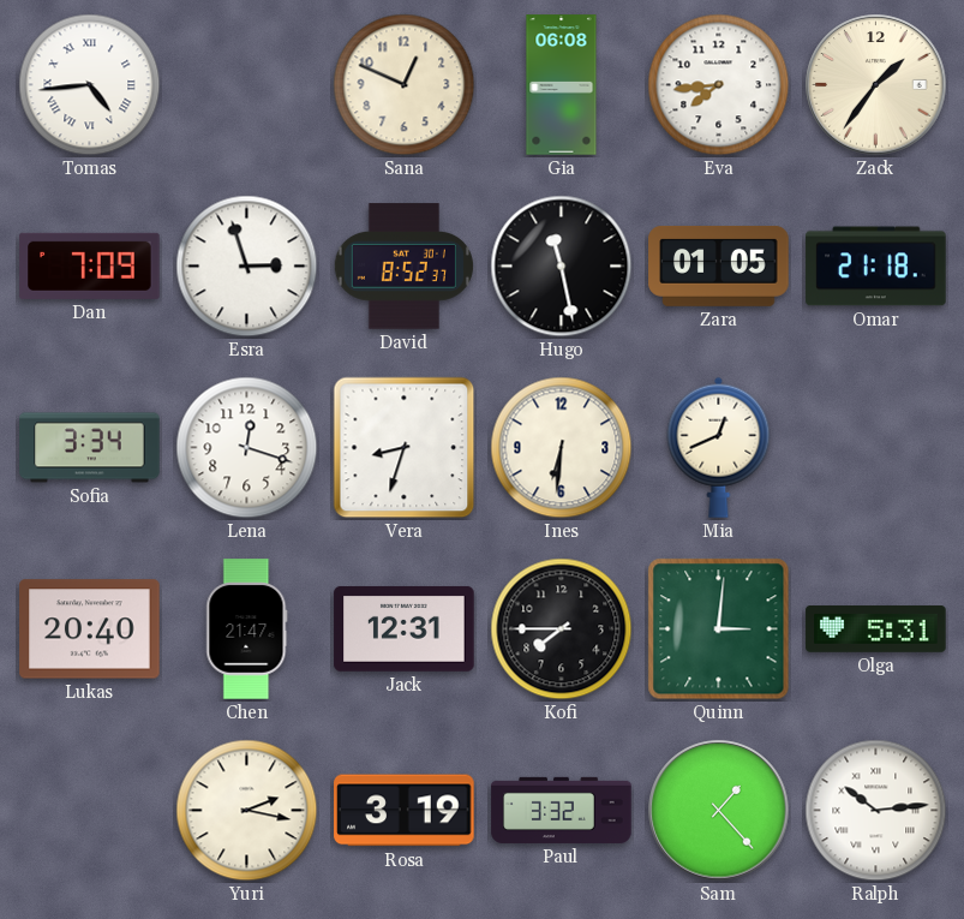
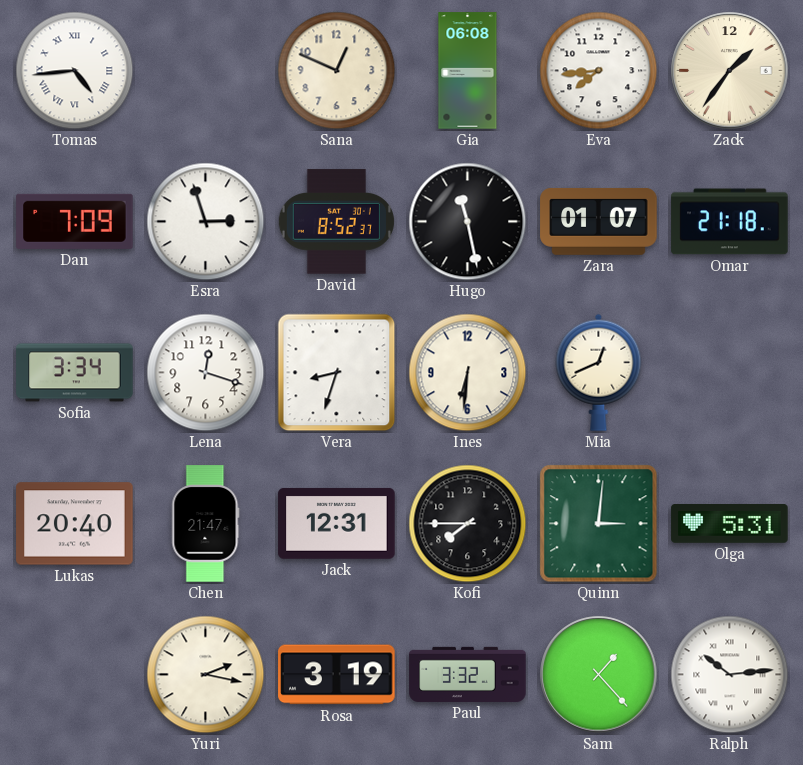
Zara: 01:05 -> 01:07 (599, 221)
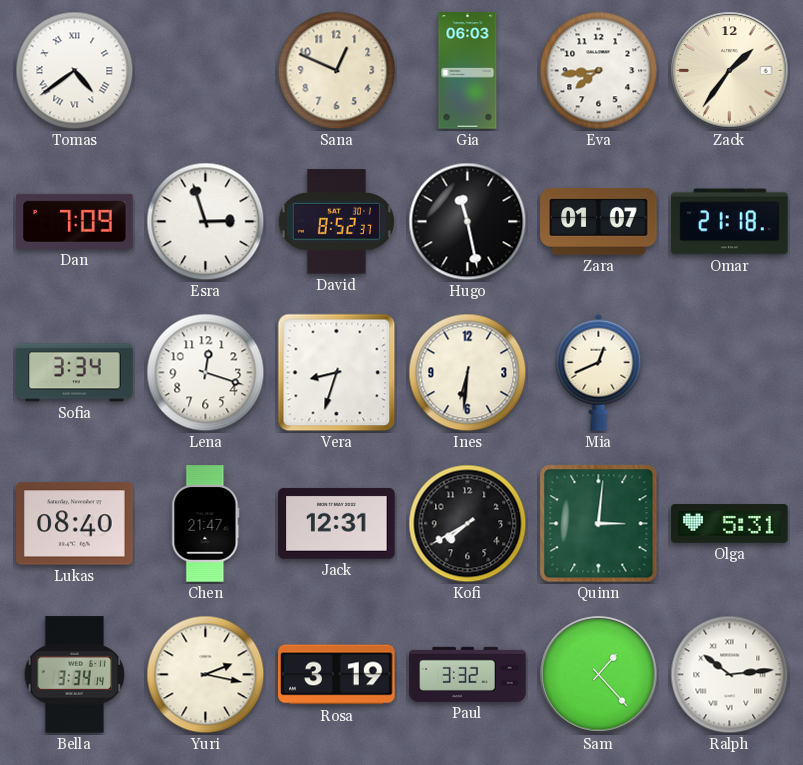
Tomas: 4:44 -> 4:39 (75, 71)
Gia: 06:08 -> 06:03 (468, 71)
Lukas: 20:40 -> 08:40 (75, 524)
Kofi: 7:45 -> 7:40 (468, 524)
Bella: none -> 3:34 (74, 675)
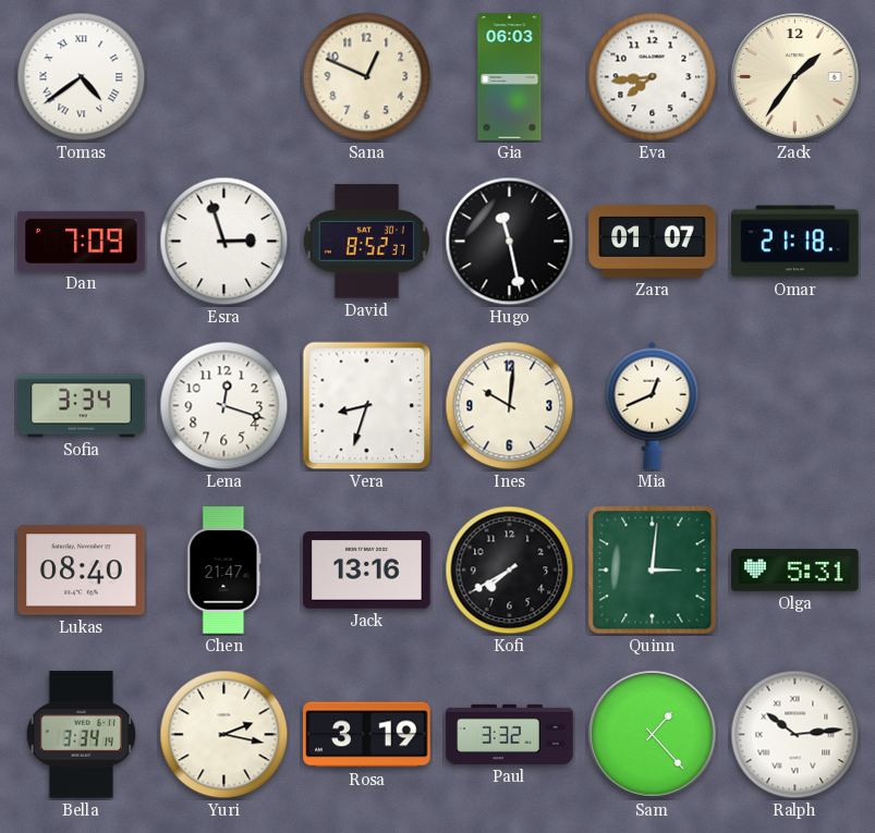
Ines: 6:31 -> 10:01 (510, 406)
Jack: 12:31 -> 13:16 (367, 571)
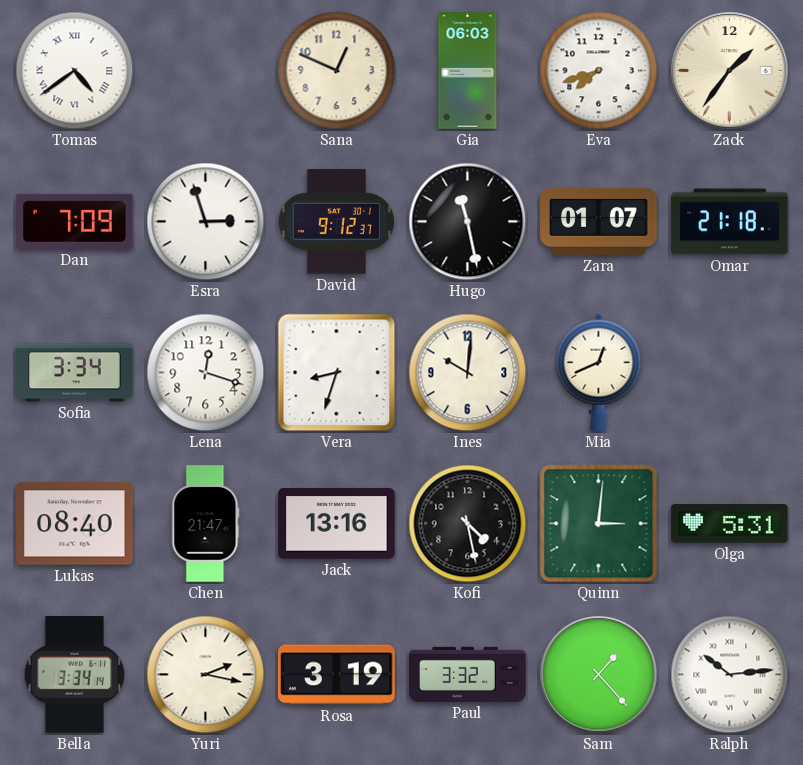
Eva: 7:44 -> 7:42 (599, 71)
David: 8:52 -> 9:12 (336, 222)
Kofi: 7:40 -> 4:28 (468, 524)
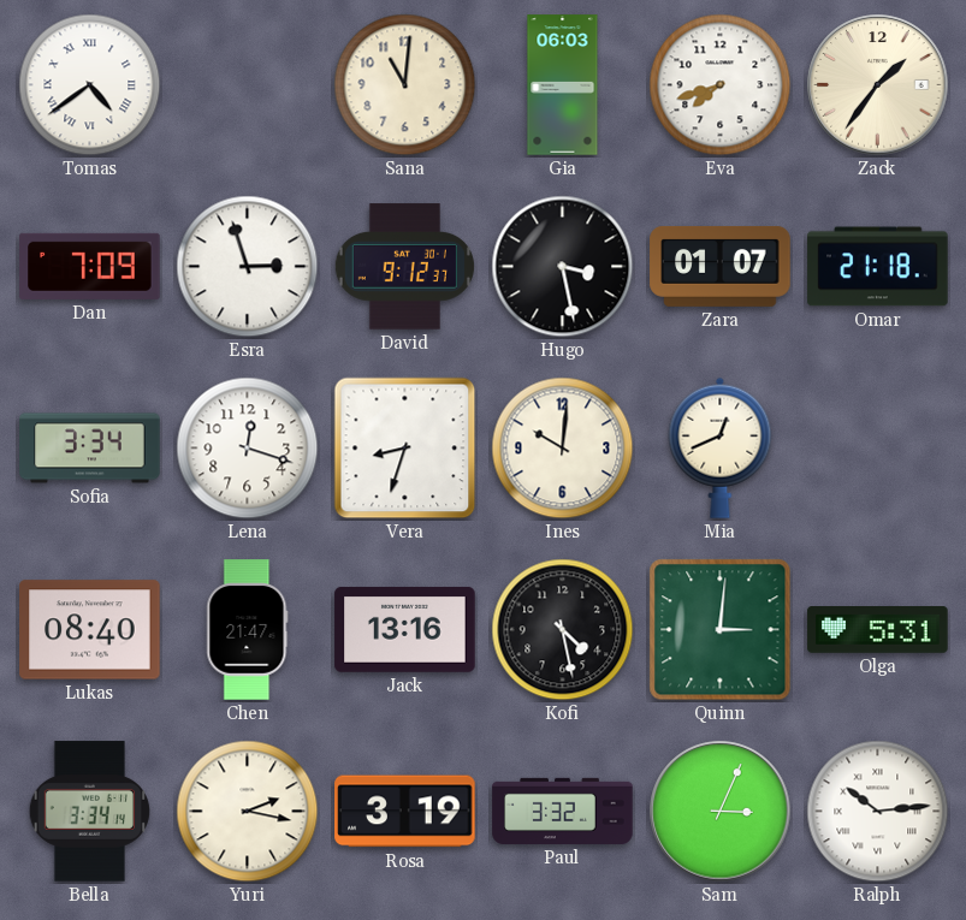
Sana: 12:49 -> 11:01 (405, 85)
Hugo: 11:28 -> 3:28 (563, 267)
Sam: 1:23 -> 3:04 (721, 812)
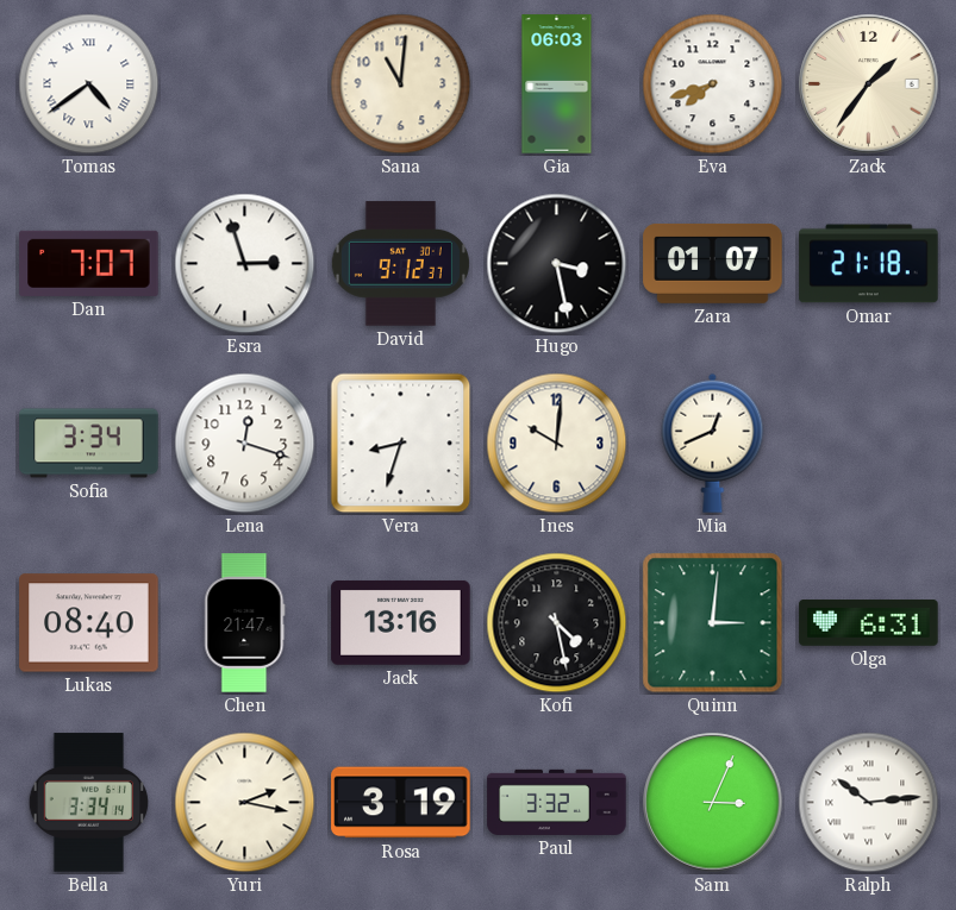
Dan: 7:09 -> 7:07 (89, 263)
Olga: 5:31 -> 6:31 (869, 623)
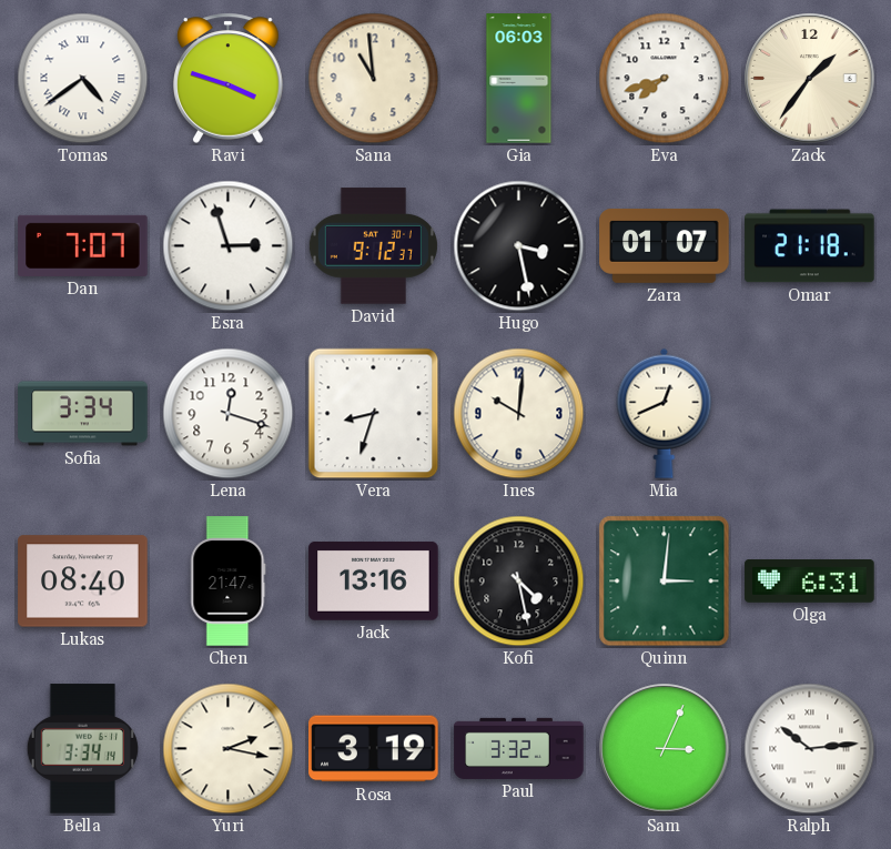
Ravi: none -> 3:48 (229, 78)
Sana: 11:01 -> 10:59 (374, 79)
